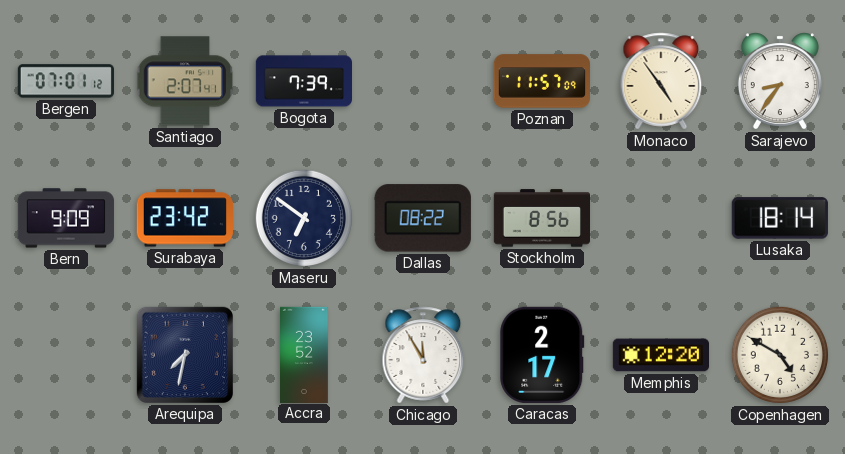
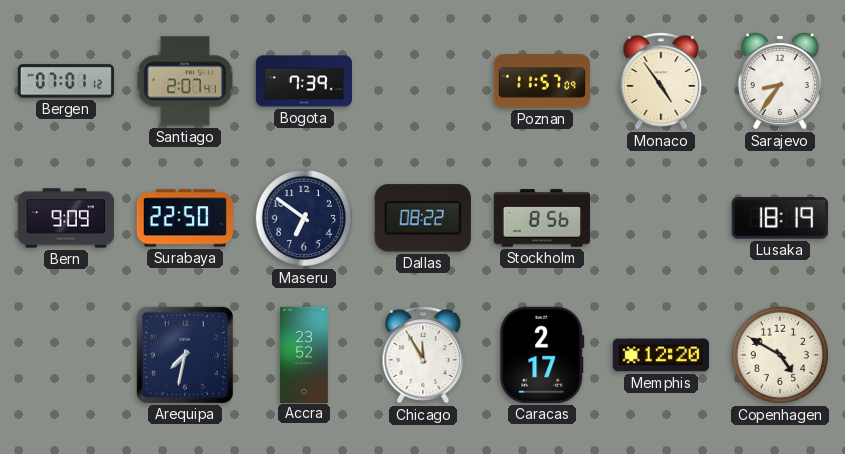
Surabaya: 23:42 -> 22:50 (185, 218)
Lusaka: 18:14 -> 18:19 (780, 218)
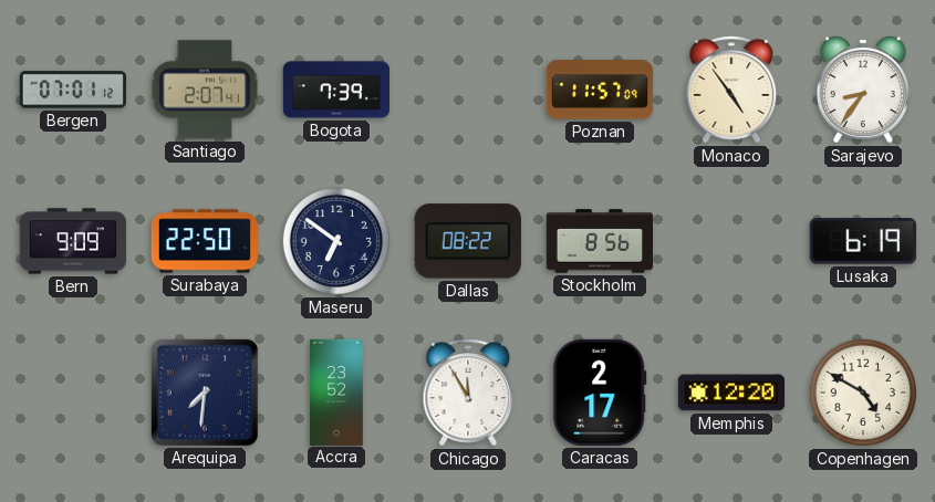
Lusaka: 18:19 -> 6:19 (863, 241)
Arequipa: 7:32 -> 7:31 (205, 393)
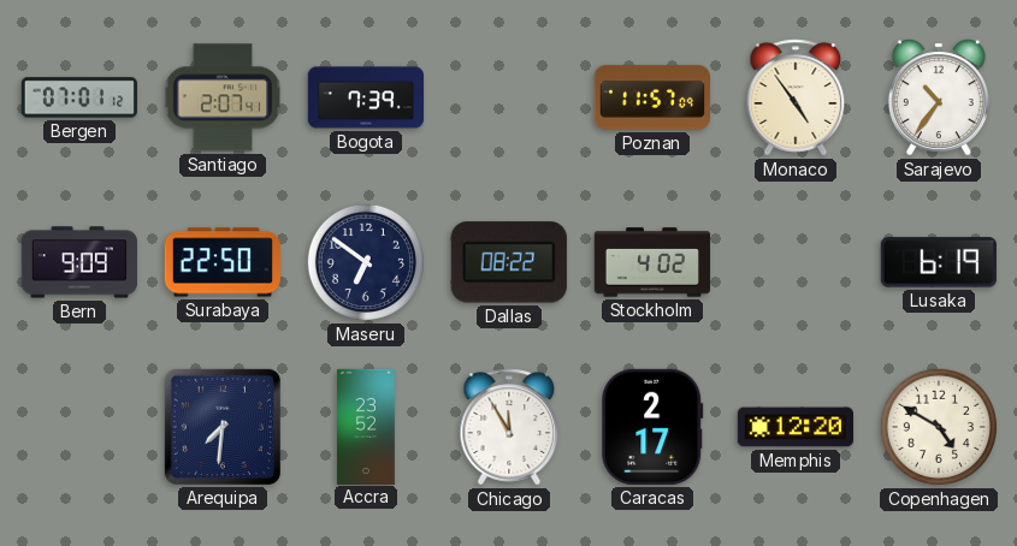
Sarajevo: 8:36 -> 10:36 (939, 97)
Stockholm: 8:56 -> 4:02 (651, 262)
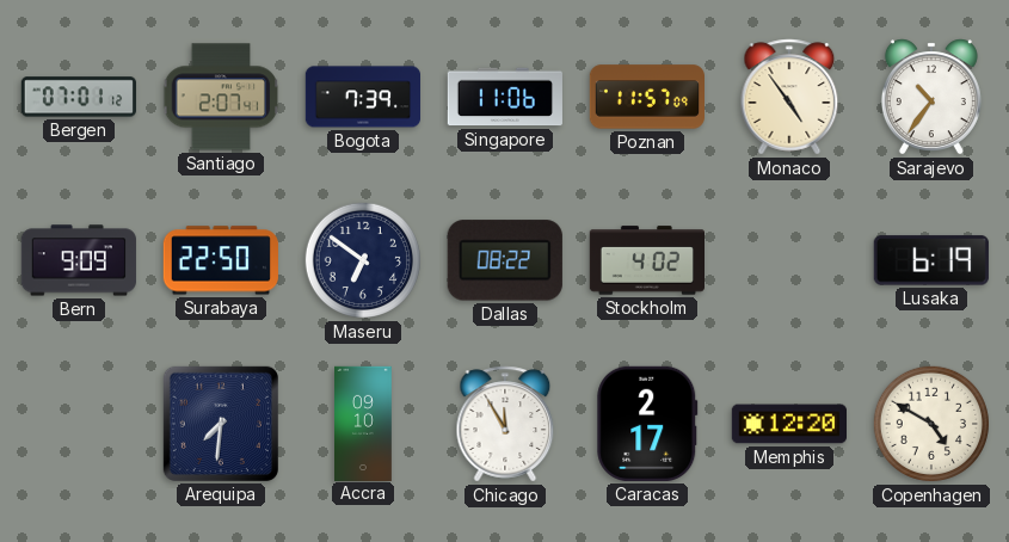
Singapore: none -> 11:06 (505, 97)
Accra: 23:52 -> 09:10 (364, 423)
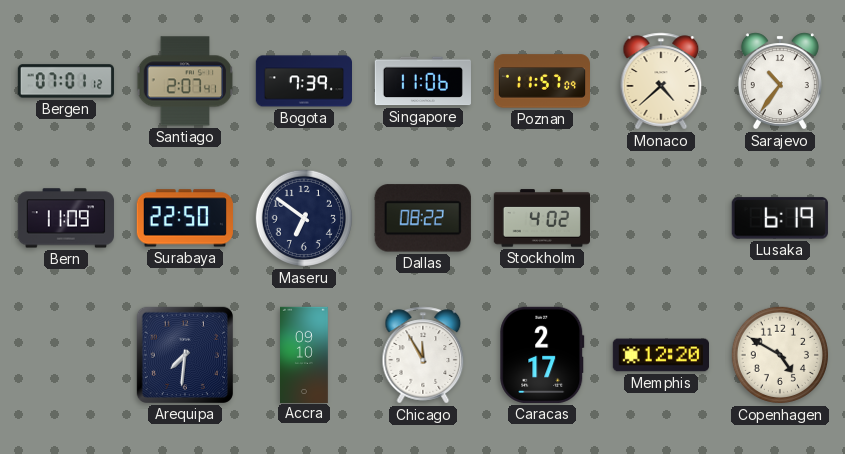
Monaco: 4:54 -> 4:38 (661, 81)
Bern: 9:09 -> 11:09 (66, 218)
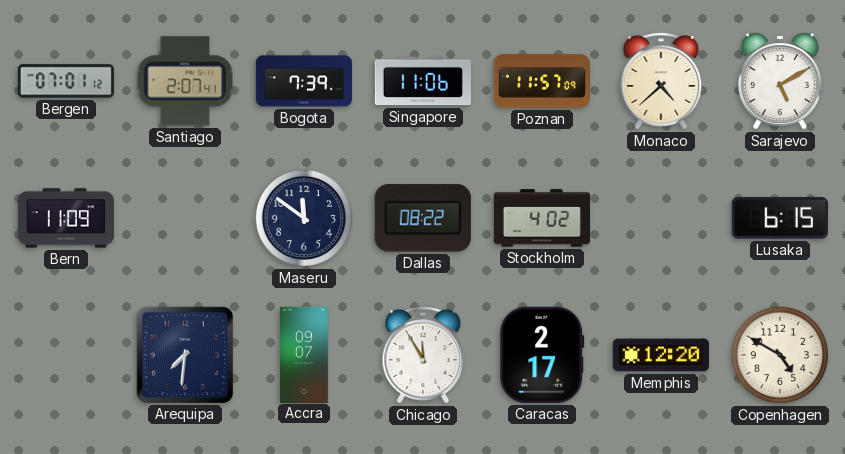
Sarajevo: 10:36 -> 5:10 (780, 81)
Surabaya: 22:50 -> none (185, 218)
Maseru: 6:51 -> 11:51 (304, 218)
Lusaka: 6:19 -> 6:15 (780, 218)
Accra: 09:10 -> 09:07 (305, 354)
